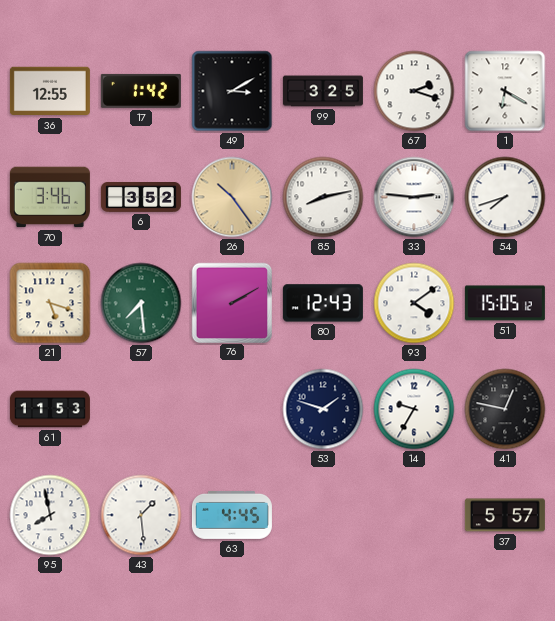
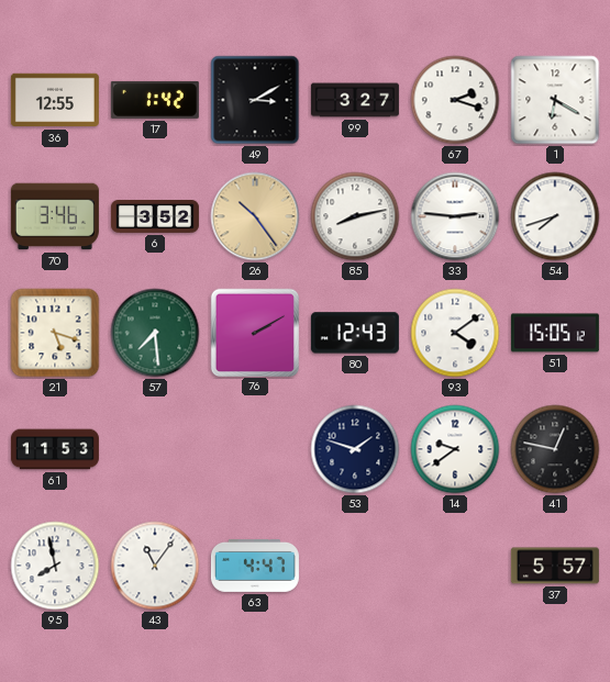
99: 3:25 -> 3:27 (355, 100)
14: 9:35 -> 9:39 (455, 449)
43: 1:29 -> 11:06 (155, 566)
63: 4:45 -> 4:47 (255, 566)
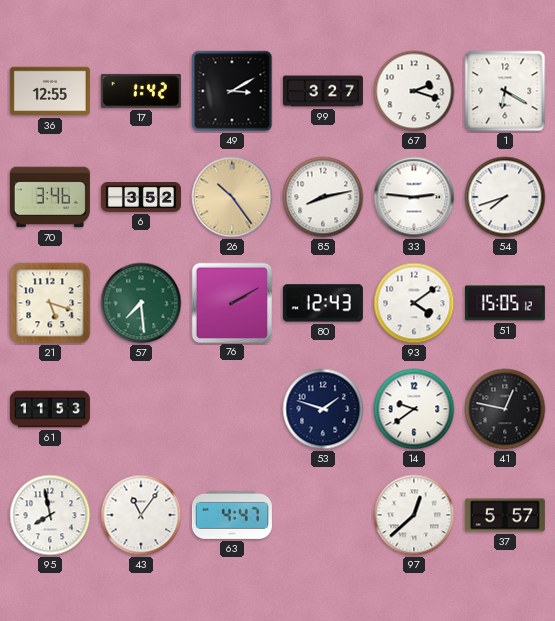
97: none -> 12:38 (414, 515)
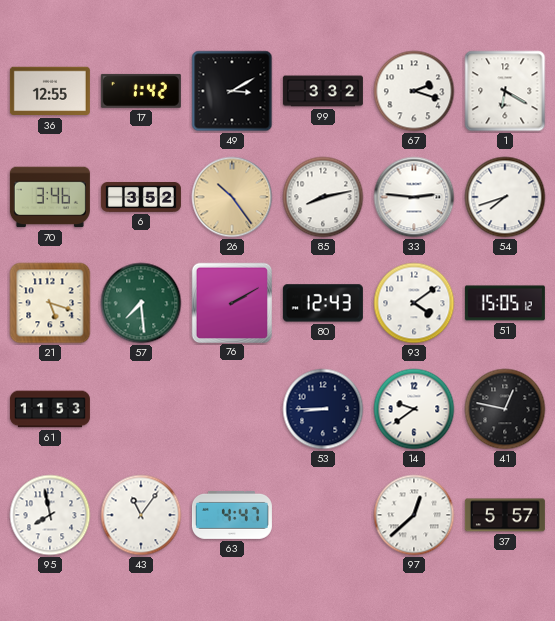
99: 3:27 -> 3:32 (323, 91)
53: 1:48 -> 8:45 (323, 409)
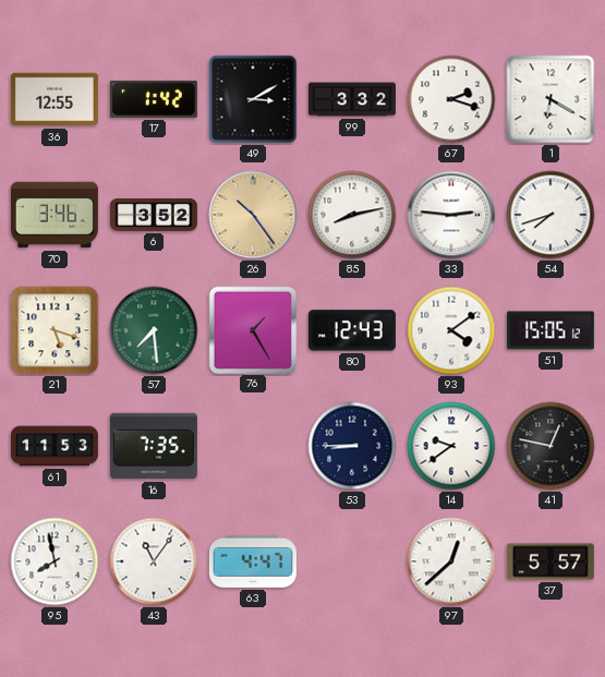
76: 2:10 -> 1:25 (252, 329)
16: none -> 7:35 (154, 446)
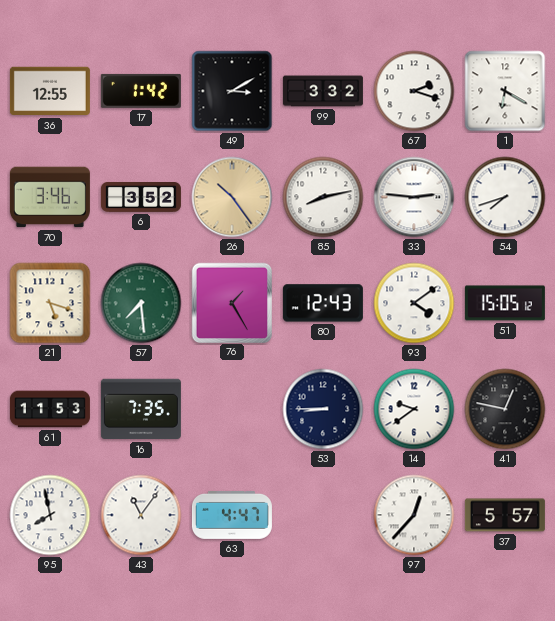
97: 12:38 -> 12:37 (414, 515)
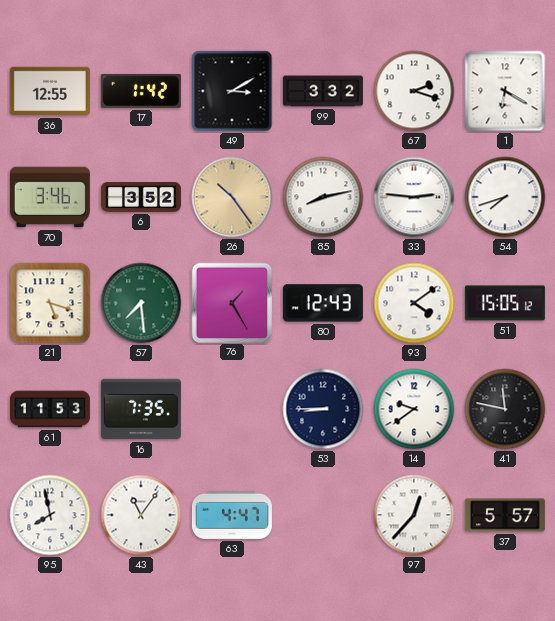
41: 12:47 -> 11:47 (505, 409)
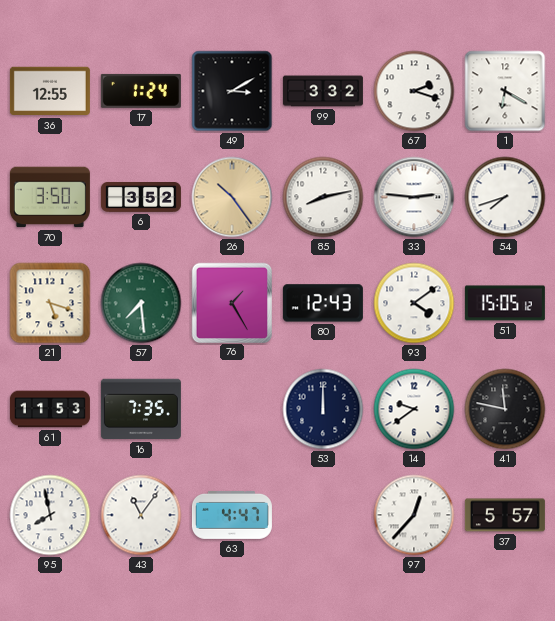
17: 1:42 -> 1:24 (141, 91)
70: 3:46 -> 3:50 (50, 197)
53: 8:45 -> 12:00 (323, 409)
